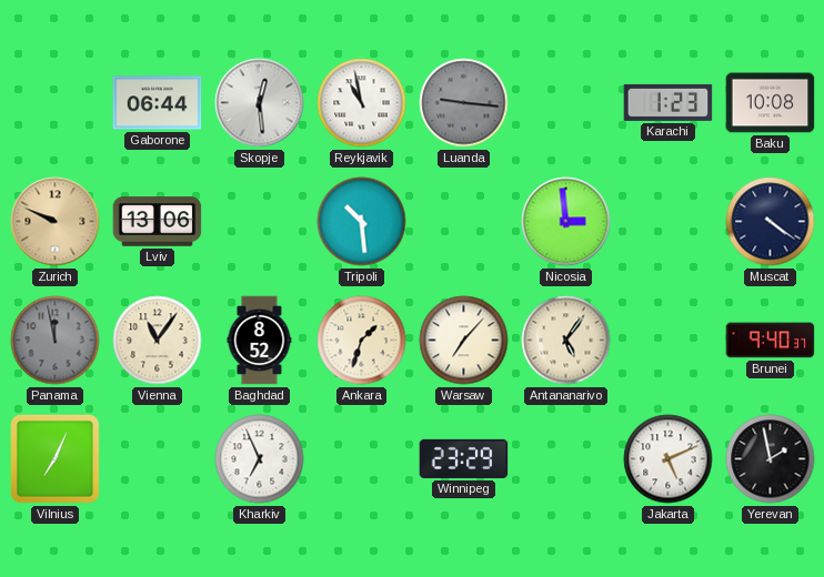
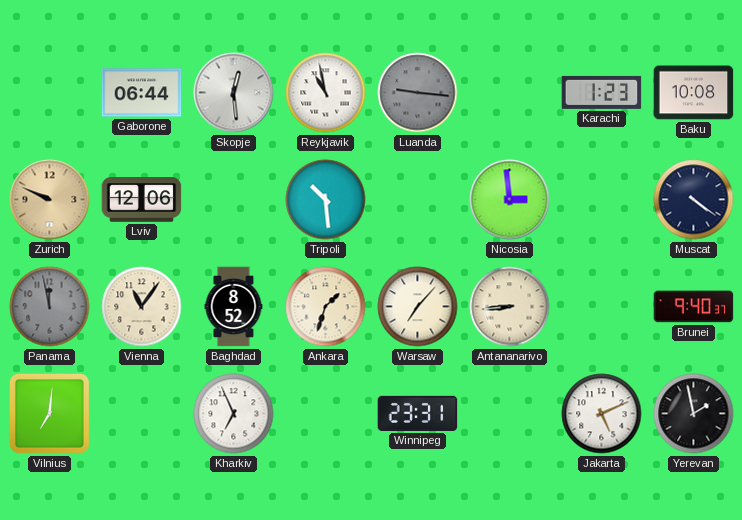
Lviv: 13:06 -> 12:06 (142, 200)
Antananarivo: 5:06 -> 8:44 (510, 307)
Vilnius: 7:04 -> 7:01 (49, 413)
Winnipeg: 23:29 -> 23:31 (418, 413)
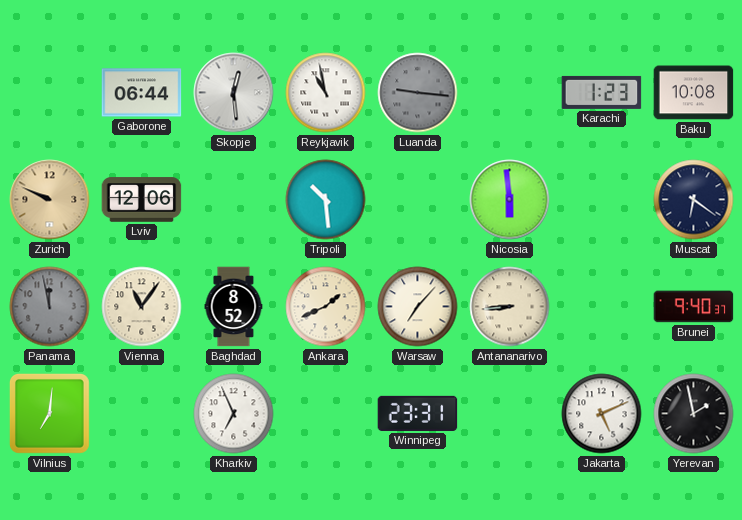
Nicosia: 2:59 -> 5:59 (510, 200)
Muscat: 4:21 -> 6:21 (694, 200)
Ankara: 1:33 -> 1:41 (326, 307)
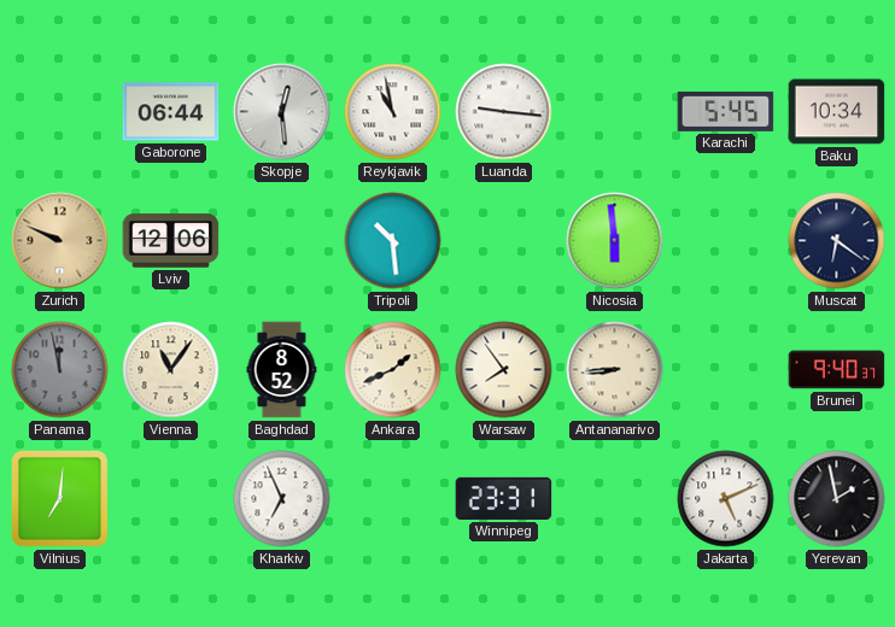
Luanda dial: grey -> white (504, 112)
Karachi: 1:23 -> 5:45 (726, 111)
Baku: 10:08 -> 10:34 (837, 112)
Warsaw: 7:07 -> 7:54 (504, 370)
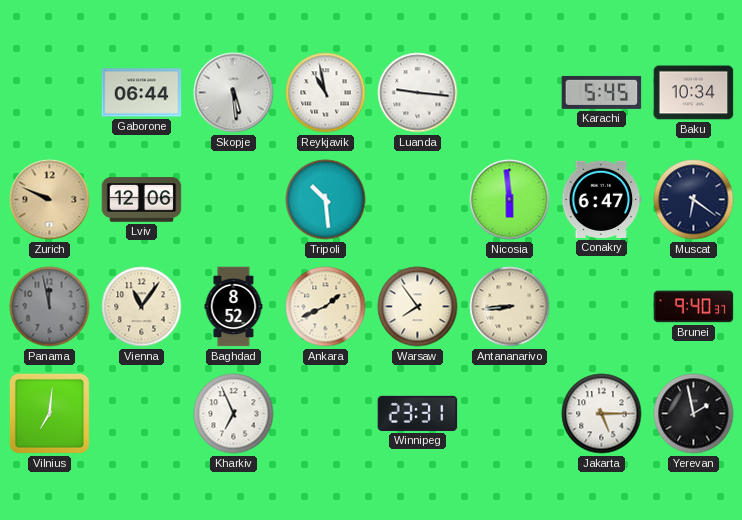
Skopje: 12:29 -> 5:29 (234, 93)
Conakry: none -> 6:47 (602, 199)
Jakarta: 5:11 -> 5:15 (602, 414)
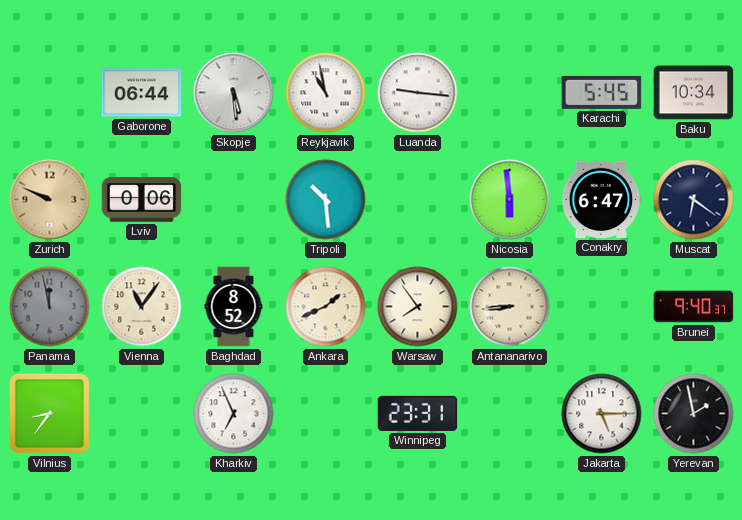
Lviv: 12:06 -> 0:06 (142, 200)
Vilnius: 7:01 -> 8:36 (49, 413)
